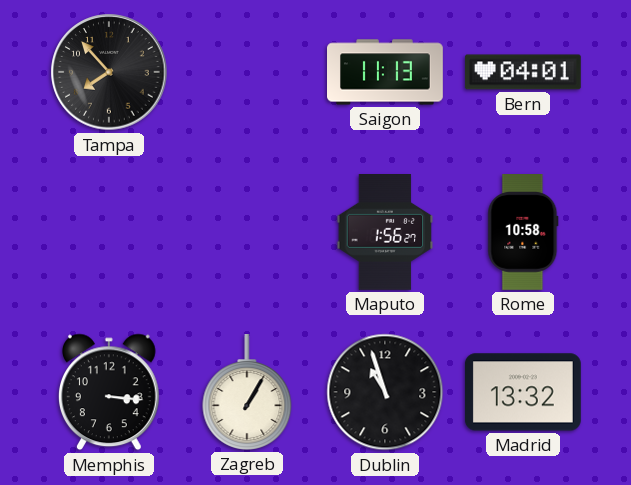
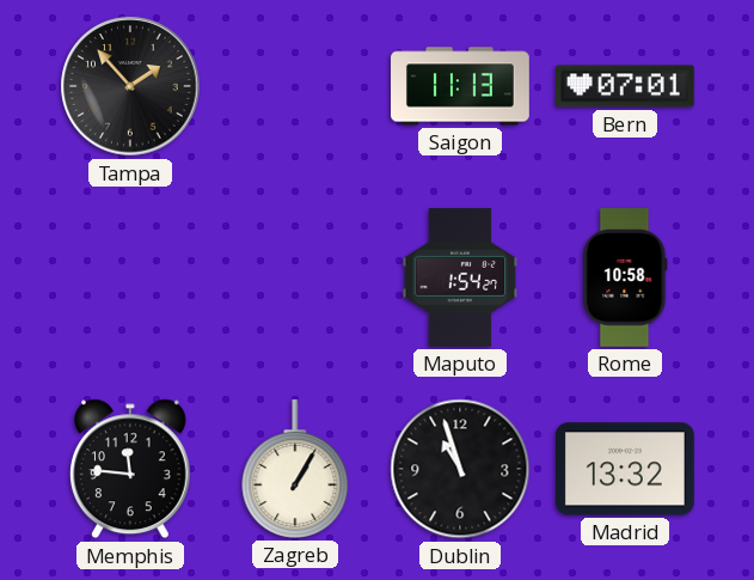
Tampa: 7:53 -> 1:53 (130, 86)
Bern: 04:01 -> 07:01 (625, 86)
Maputo: 1:56 -> 1:54 (460, 279)
Memphis: 3:16 -> 11:46 (130, 469)
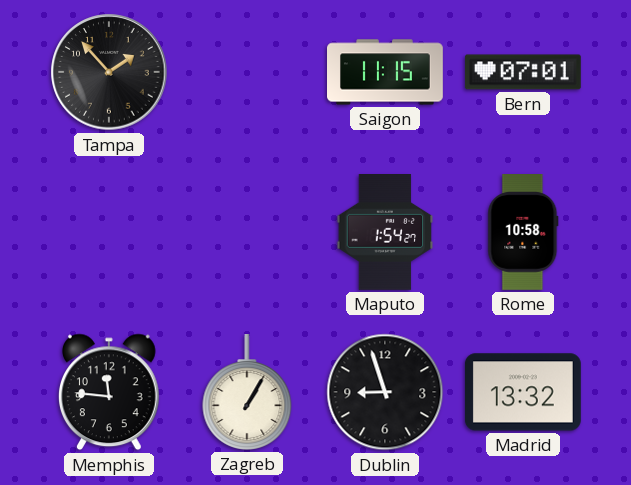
Saigon: 11:13 -> 11:15 (386, 72)
Dublin: 10:57 -> 8:57 (385, 392)
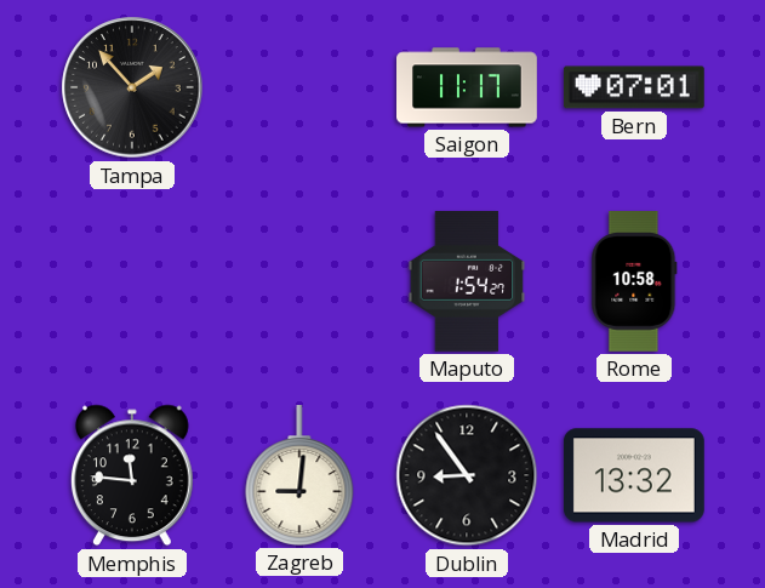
Saigon: 11:15 -> 11:17 (468, 87)
Zagreb: 1:05 -> 9:01 (299, 476)
Dublin: 8:57 -> 8:54 (467, 475)
